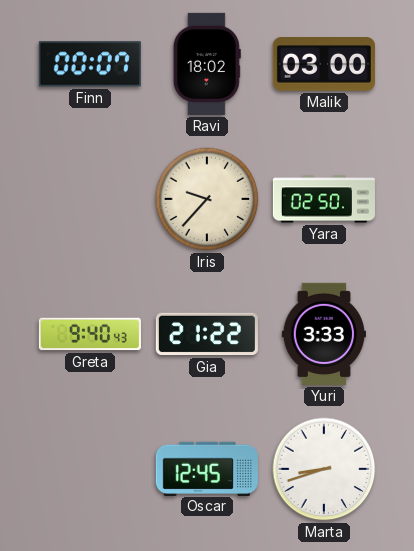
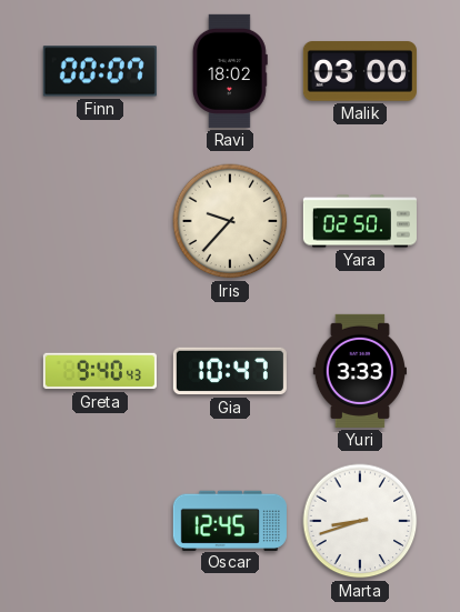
Gia: 21:22 -> 10:47 (230, 371)
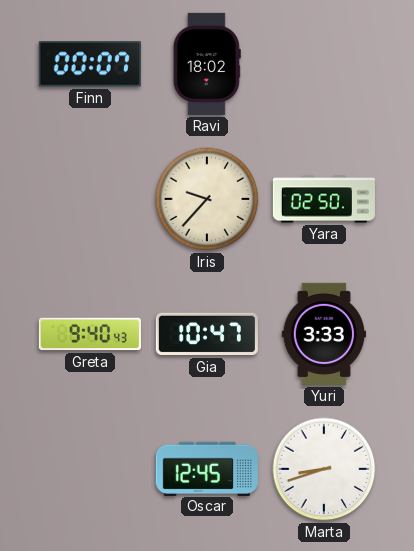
Malik: 03:00 -> none (360, 71)
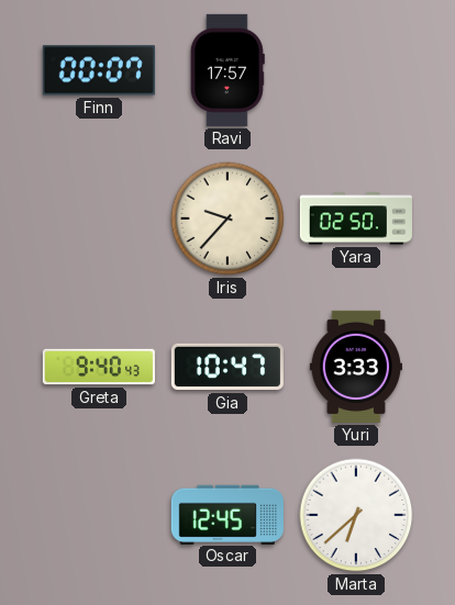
Ravi: 18:02 -> 17:57 (227, 70)
Marta: 8:42 -> 6:38 (356, 515)
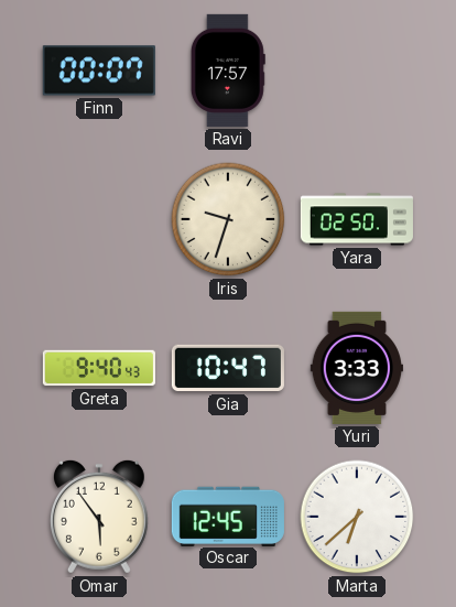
Iris: 9:37 -> 9:33 (228, 219)
Omar: none -> 5:54 (99, 517)
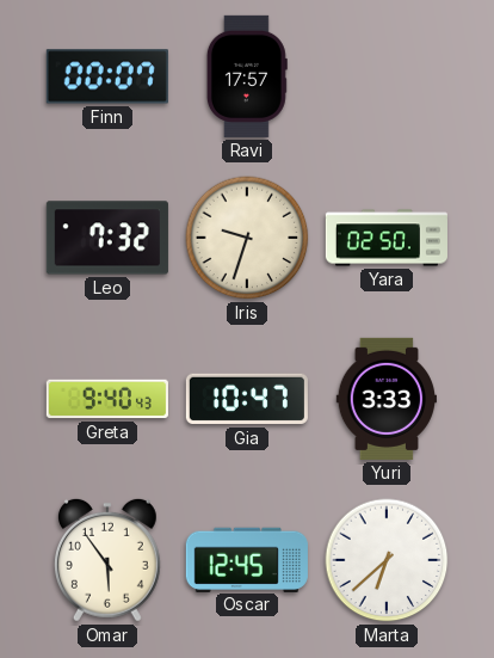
Leo: none -> 7:32 (107, 238)
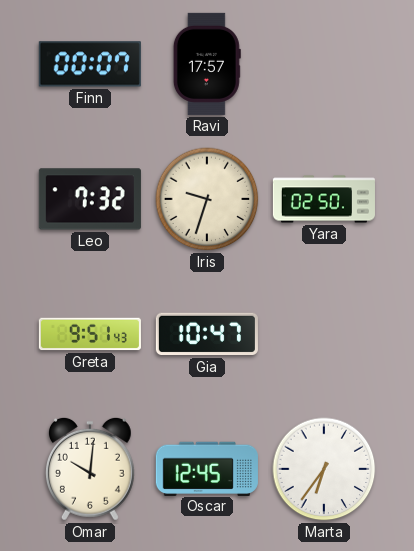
Greta: 9:40 -> 9:51 (90, 334)
Yuri: 3:33 -> none (385, 399)
Omar: 5:54 -> 10:01 (90, 469)
Marta: 6:38 -> 6:36 (324, 469)
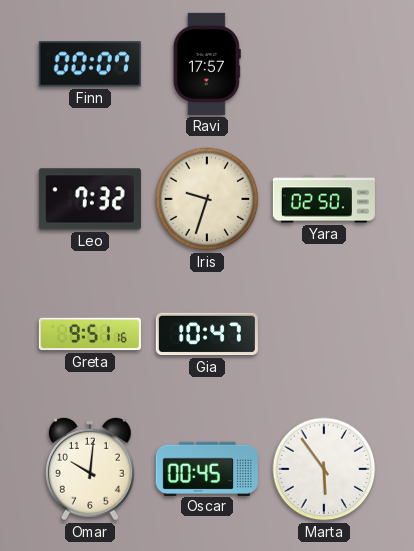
Greta: 9:51:43 -> 9:51:16 (90, 334)
Oscar: 12:45 -> 00:45 (207, 468)
Marta: 6:36 -> 5:54 (324, 469)
